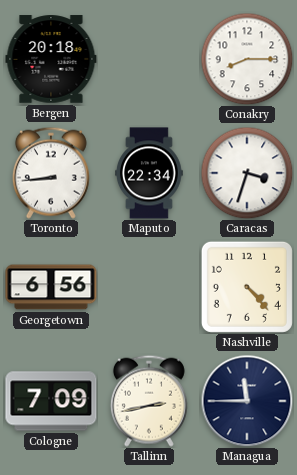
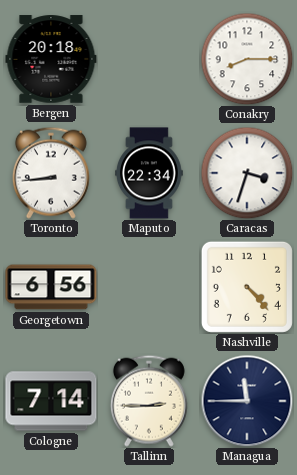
Cologne: 7:09 -> 7:14 (51, 401)
Tallinn: 2:43 -> 2:45 (149, 401)
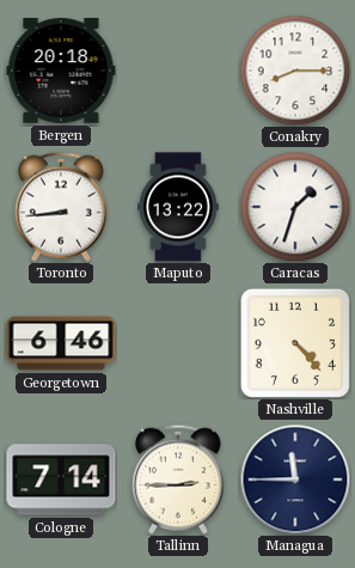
Maputo: 22:34 -> 13:22 (179, 207)
Caracas: 3:33 -> 1:33 (295, 207)
Georgetown: 6:56 -> 6:46 (61, 343)
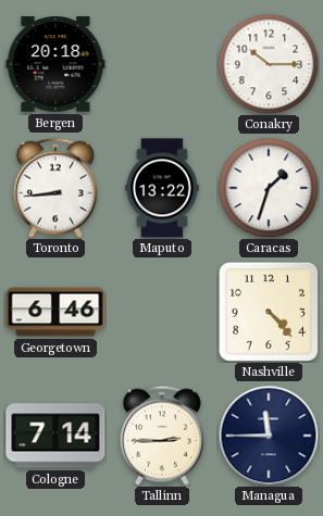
Conakry: 8:15 -> 10:15 (269, 64)
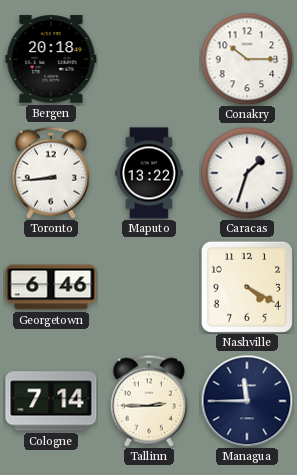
Nashville: 4:23 -> 4:20 (247, 287)
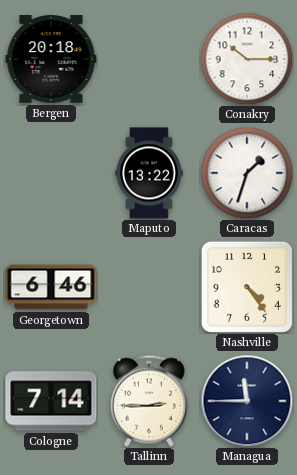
Toronto: 8:44 -> none (51, 173)
Nashville: 4:20 -> 4:24 (247, 287)
